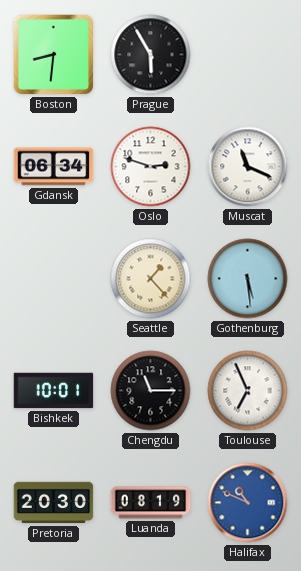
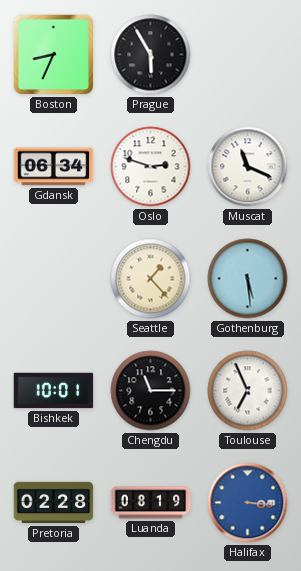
Boston: 8:31 -> 8:34 (54, 55)
Pretoria: 20:30 -> 02:28 (54, 503)
Halifax: 10:49 -> 3:16 (248, 503)
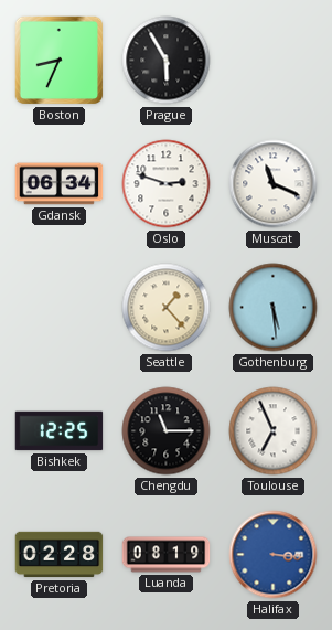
Bishkek: 10:01 -> 12:25 (60, 431)
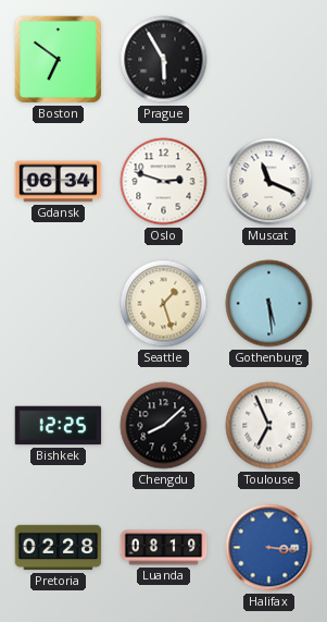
Boston: 8:34 -> 6:51 (59, 60)
Seattle: 1:23 -> 1:27 (164, 304)
Chengdu: 11:15 -> 8:08 (164, 426)
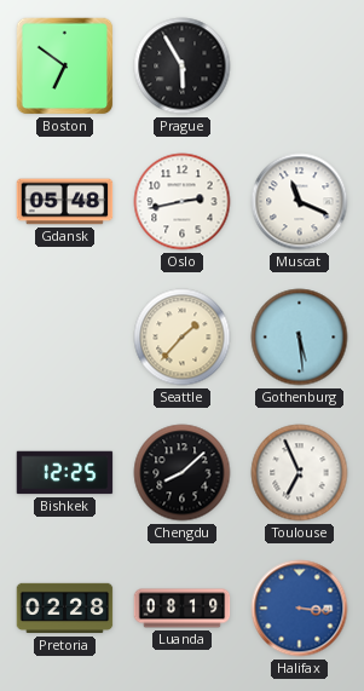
Gdansk: 06:34 -> 05:48 (65, 202)
Oslo: 2:48 -> 2:43 (183, 202)
Seattle: 1:27 -> 1:37 (183, 338)
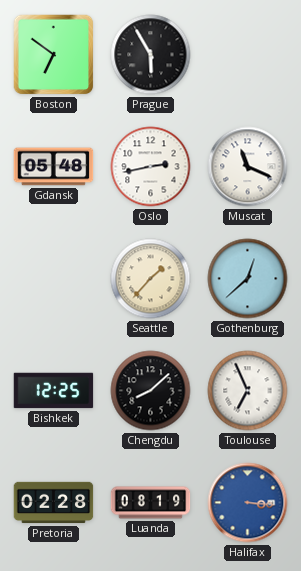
Gothenburg: 5:29 -> 12:38 (248, 279)
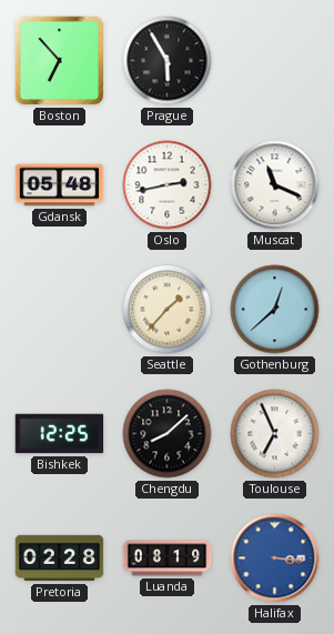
Boston: 6:51 -> 6:53 (60, 61)
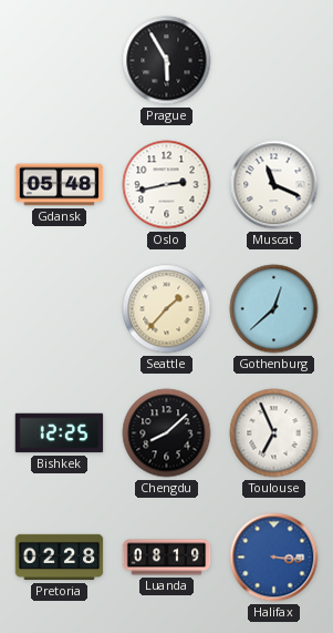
Boston: 6:53 -> none (60, 61)
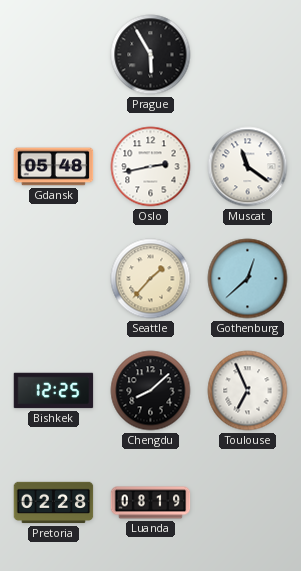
Muscat: 11:19 -> 11:21 (248, 167)
Halifax: 3:16 -> none (274, 558)
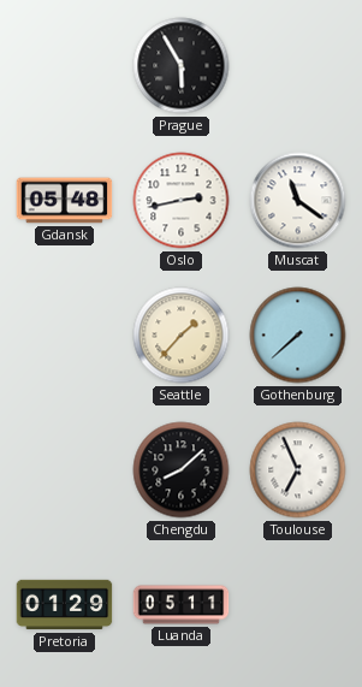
Gothenburg: 12:38 -> 7:38 (298, 336)
Bishkek: 12:25 -> none (54, 391)
Pretoria: 02:28 -> 01:29 (65, 605)
Luanda: 08:19 -> 05:11 (182, 605)
